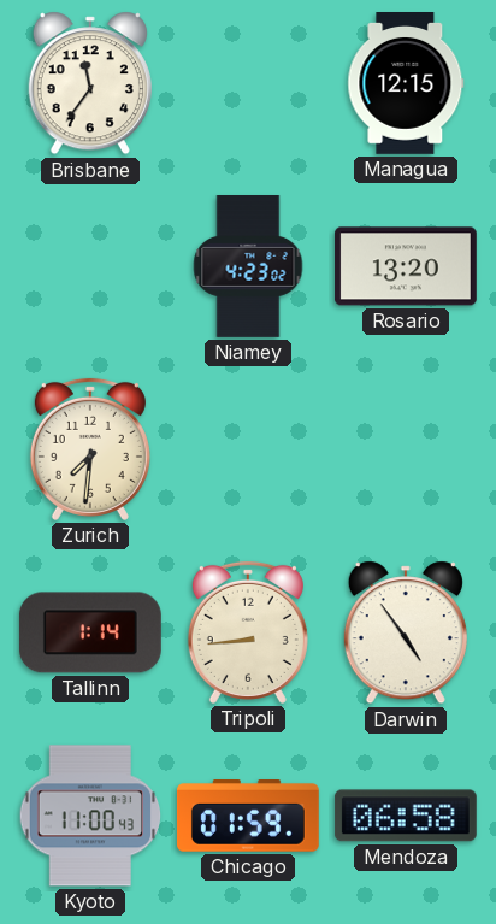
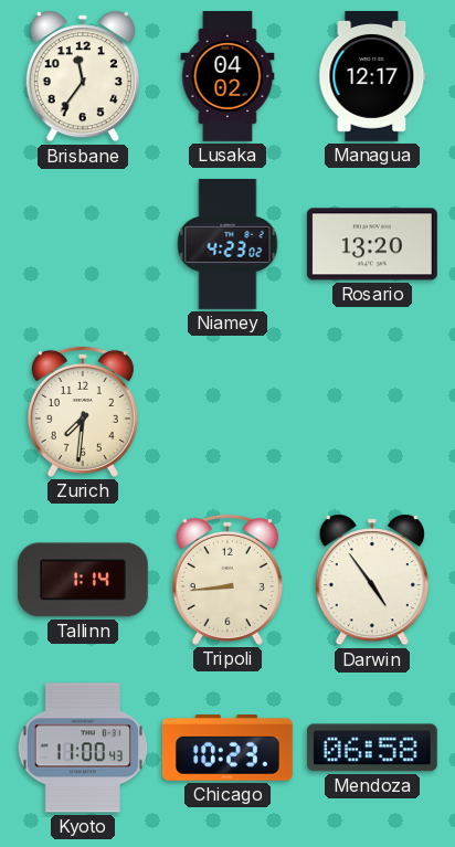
Lusaka: none -> 04:02 (227, 77)
Managua: 12:15 -> 12:17 (372, 77)
Chicago: 01:59 -> 10:23 (227, 749)
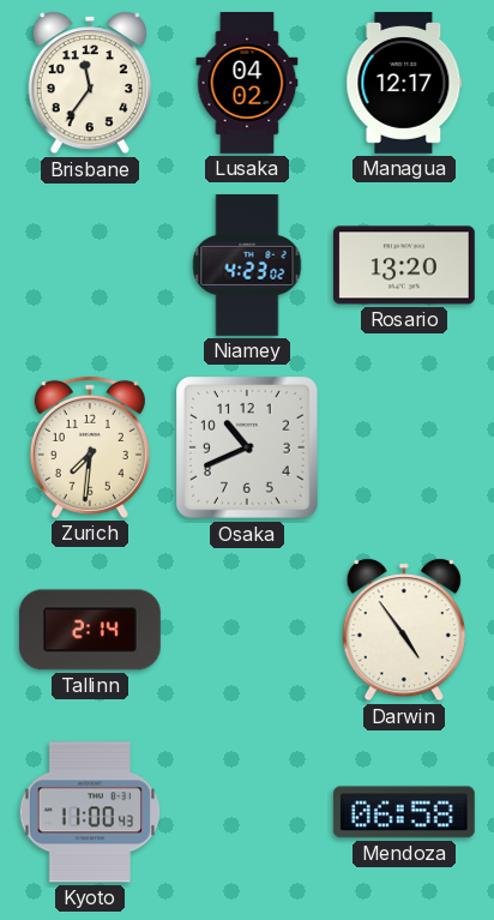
Osaka: none -> 10:41 (248, 449)
Tallinn: 1:14 -> 2:14 (90, 630)
Tripoli: 8:44 -> none (227, 580)
Chicago: 10:23 -> none (227, 749)
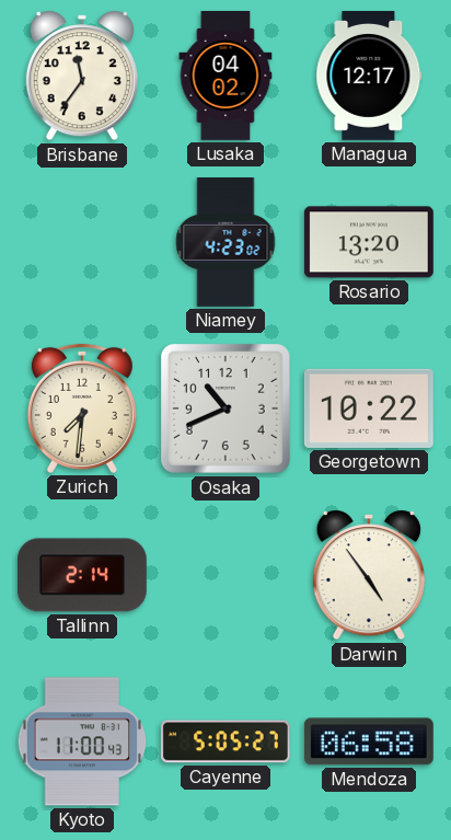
Georgetown: none -> 10:22 (369, 409)
Cayenne: none -> 5:05 (225, 741)
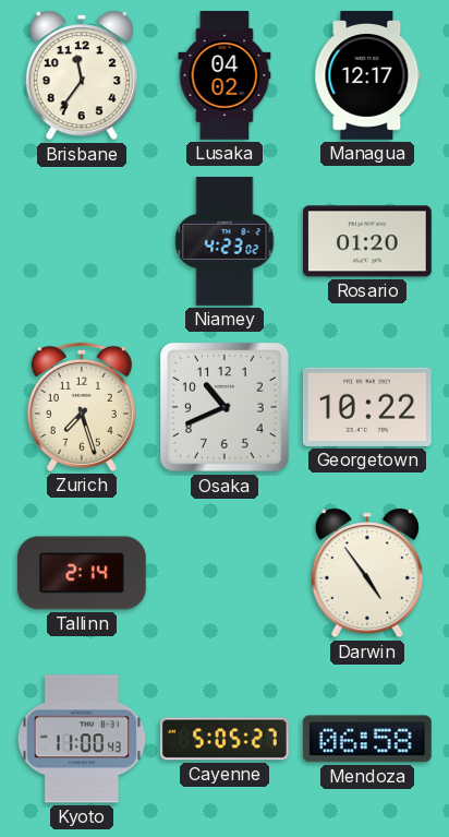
Rosario: 13:20 -> 01:20 (367, 241)
Zurich: 7:31 -> 7:27 (82, 407)
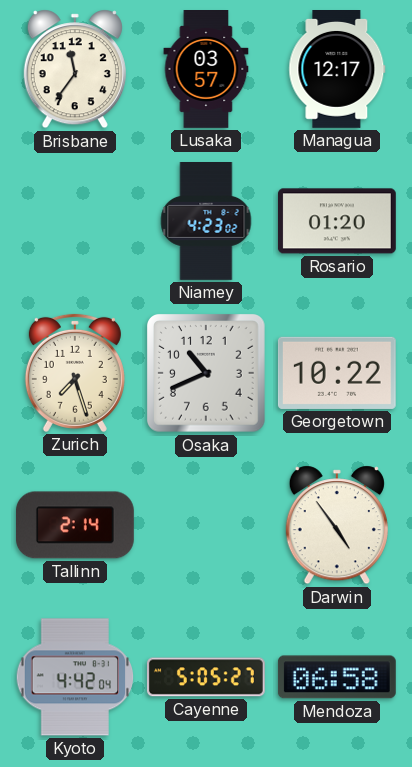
Lusaka: 04:02 -> 03:57 (206, 70)
Kyoto: 11:00 -> 4:42 (75, 677)
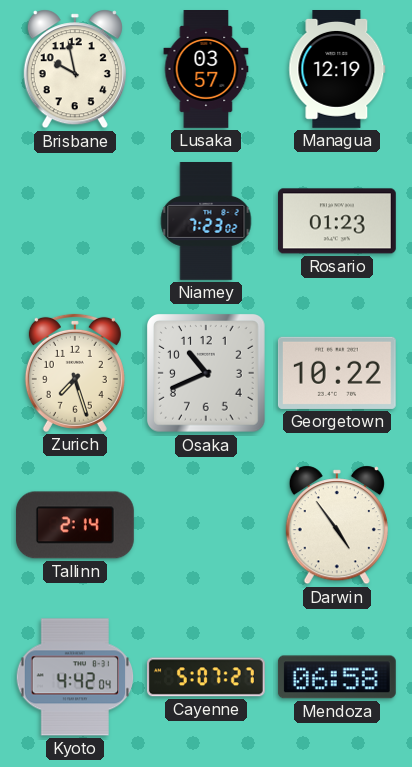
Brisbane: 11:36 -> 9:58 (75, 69)
Managua: 12:17 -> 12:19 (337, 70)
Niamey: 4:23 -> 7:23 (206, 222)
Rosario: 01:20 -> 01:23 (337, 221)
Cayenne: 5:05 -> 5:07 (206, 677)
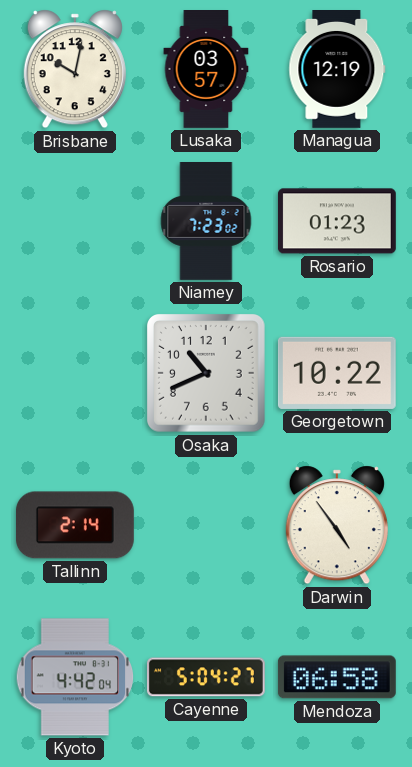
Brisbane: 9:58 -> 10:02 (75, 69)
Zurich: 7:27 -> none (75, 373)
Cayenne: 5:07 -> 5:04 (206, 677)
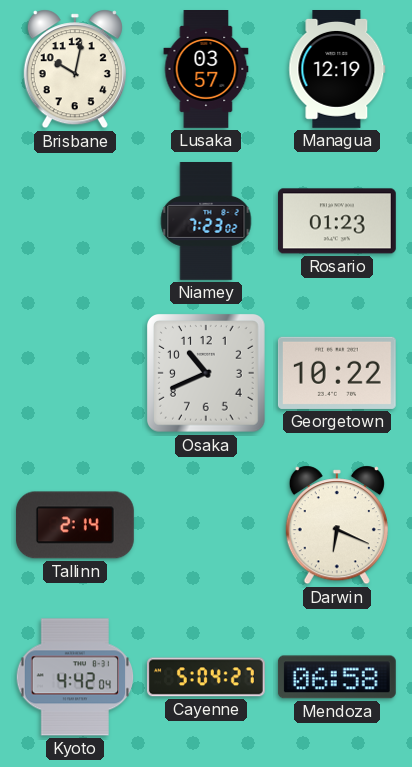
Darwin: 4:54 -> 6:19 (337, 525)
